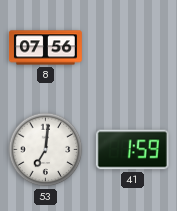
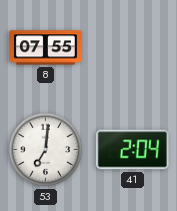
8: 07:56 -> 07:55 (45, 48)
41: 1:59 -> 2:04 (132, 150)
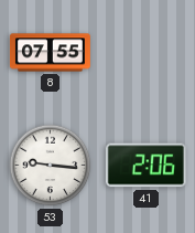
53: 7:01 -> 9:16 (51, 166)
41: 2:04 -> 2:06 (145, 166)
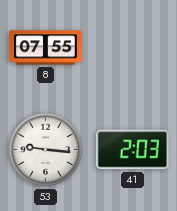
41: 2:06 -> 2:03 (132, 150)
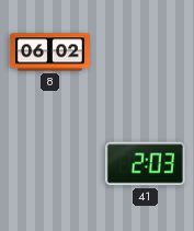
8: 07:55 -> 06:02 (49, 53)
53: 9:16 -> none (46, 150)
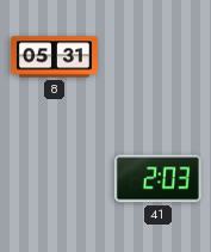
8: 06:02 -> 05:31 (54, 57)
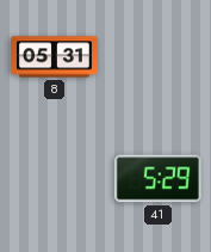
41: 2:03 -> 5:29 (157, 179)
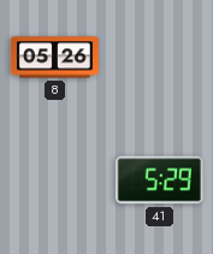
8: 05:31 -> 05:26 (54, 58)
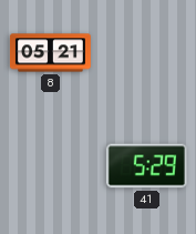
8: 05:26 -> 05:21 (50, 53)
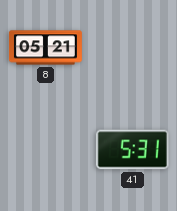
41: 5:29 -> 5:31 (132, 150)
